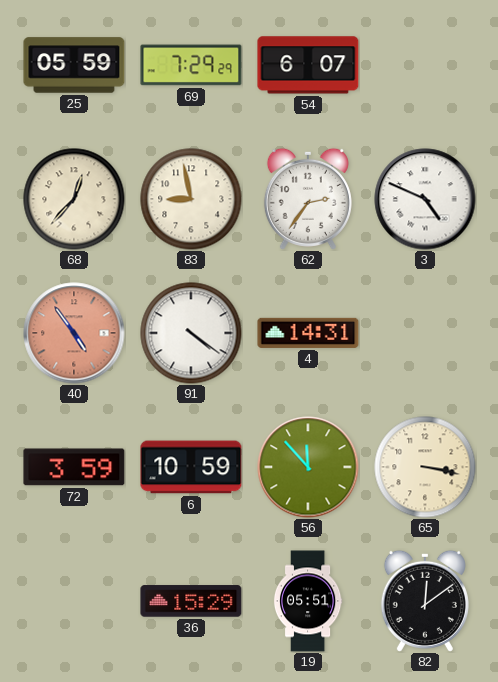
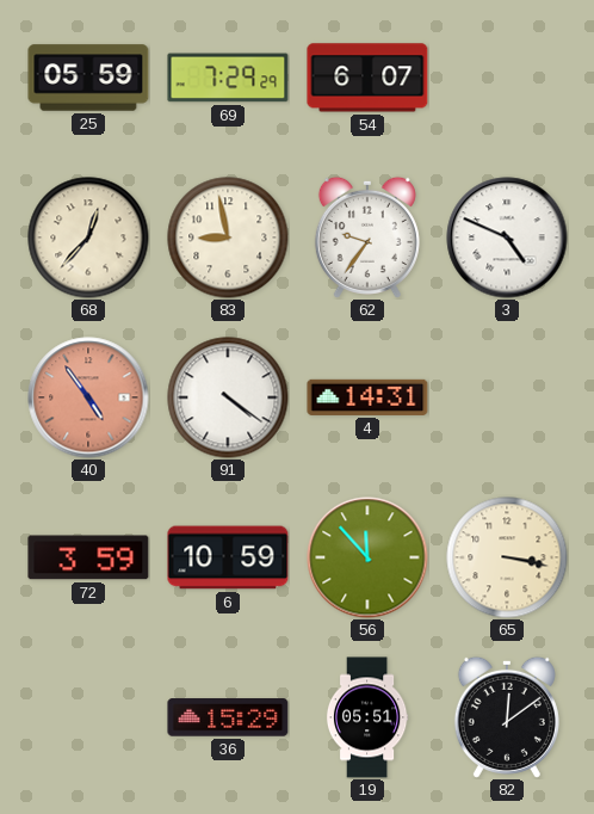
62: 2:36 -> 9:36 (367, 238)
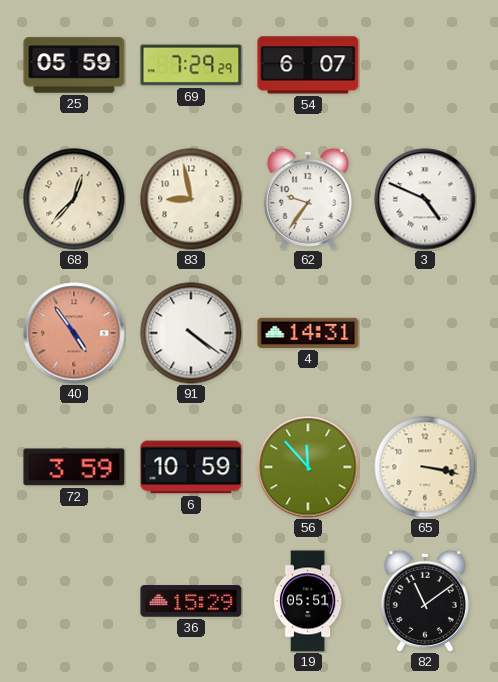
82: 12:09 -> 11:09 (425, 601)
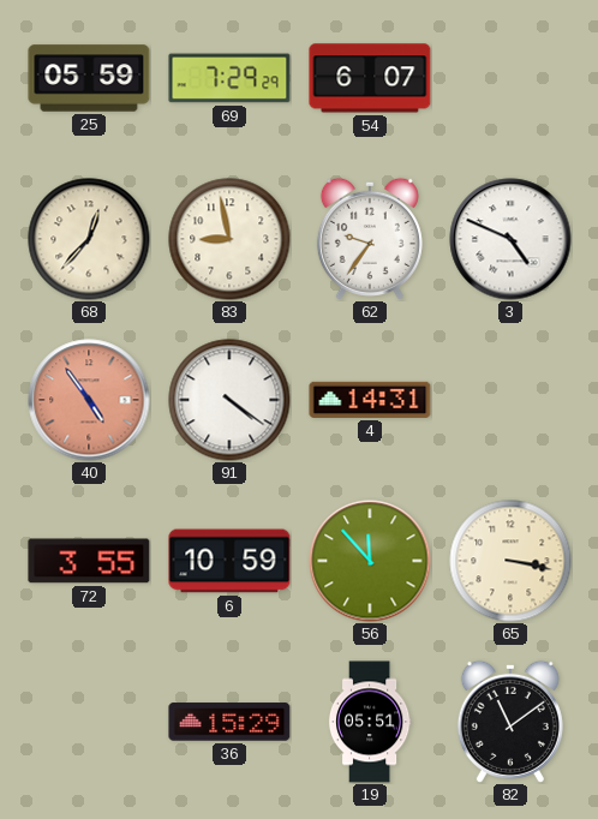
72: 3:59 -> 3:55 (89, 561)
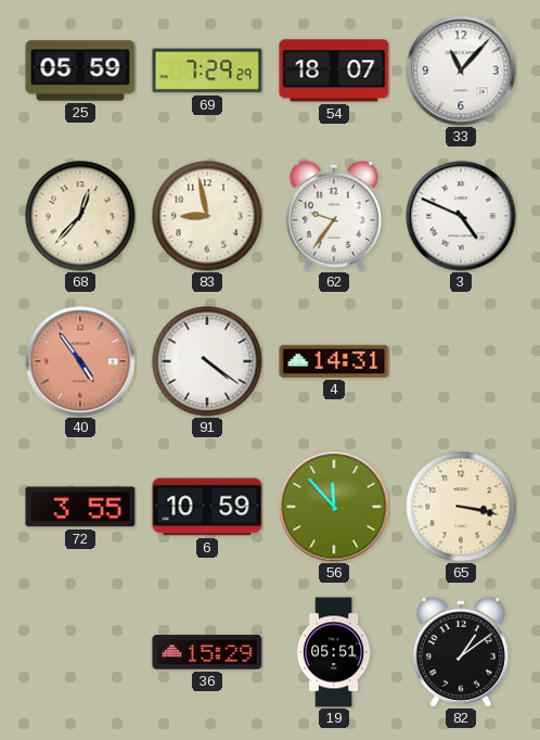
54: 6:07 -> 18:07 (334, 71)
33: none -> 11:07 (461, 71)
82: 11:09 -> 1:09 (461, 652)
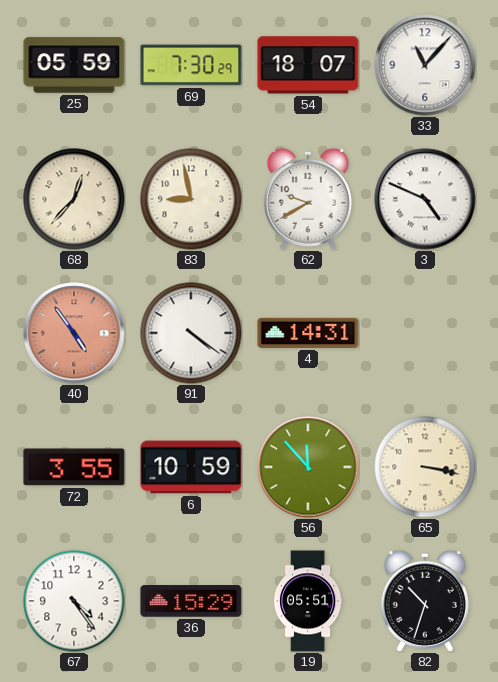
69: 7:29 -> 7:30 (191, 65)
62: 9:36 -> 9:40 (308, 199)
67: none -> 4:24 (74, 601)
82: 1:09 -> 10:33 (425, 601)
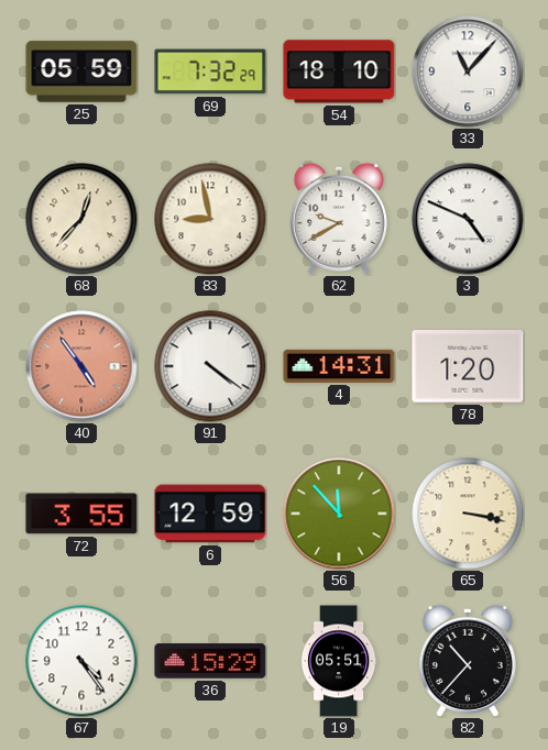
69: 7:30 -> 7:32 (210, 71)
54: 18:07 -> 18:10 (339, 71)
78: none -> 1:20 (468, 367)
6: 10:59 -> 12:59 (210, 514)
82: 10:33 -> 10:37 (468, 661)
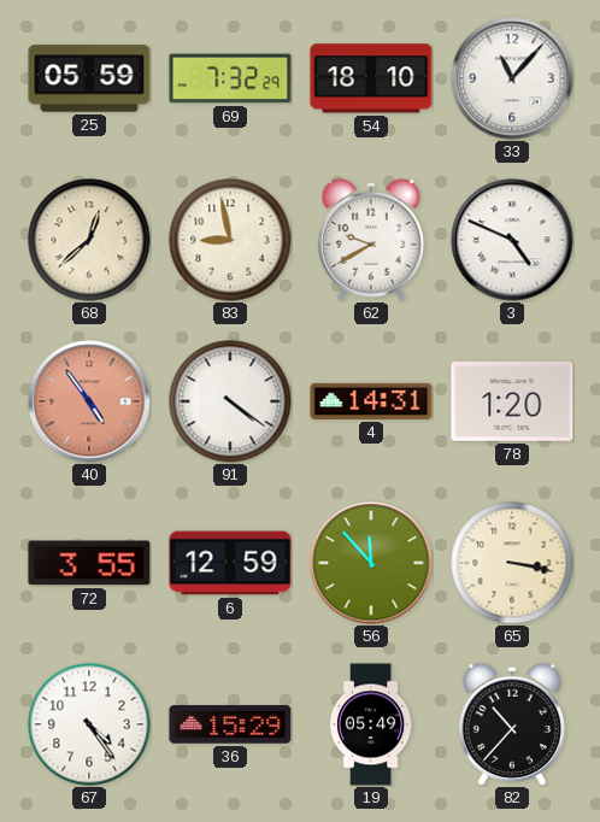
68: 12:37 -> 12:38 (89, 240)
19: 05:51 -> 05:49 (371, 724)
